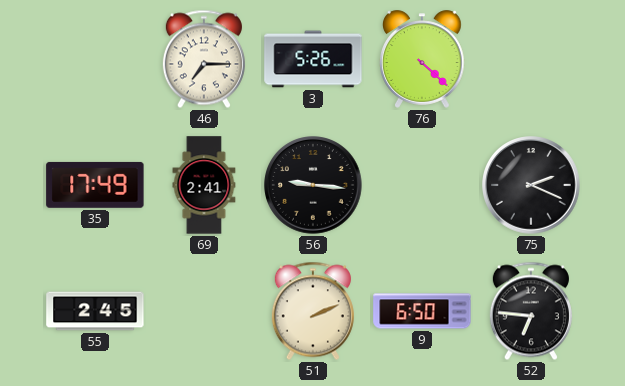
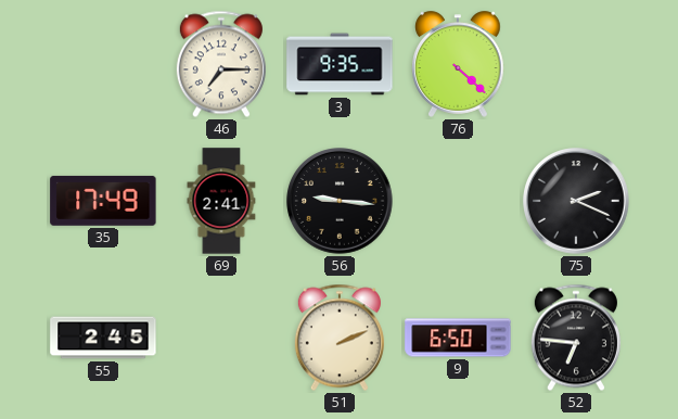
3: 5:26 -> 9:35 (340, 64)
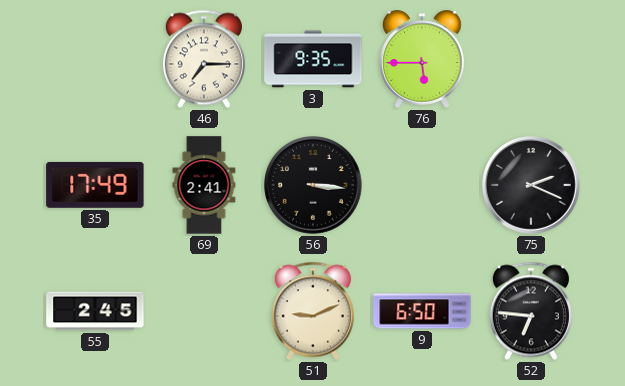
76: 4:22 -> 5:45 (423, 59)
56: 9:16 -> 3:16 (313, 185)
51: 2:11 -> 9:11 (313, 311)
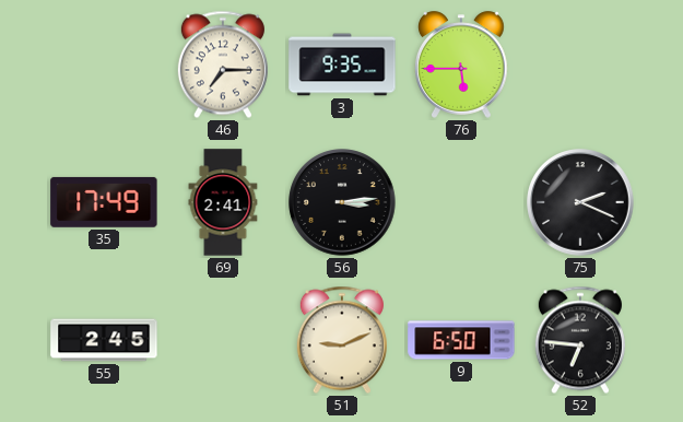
56: 3:16 -> 3:14 (342, 202)
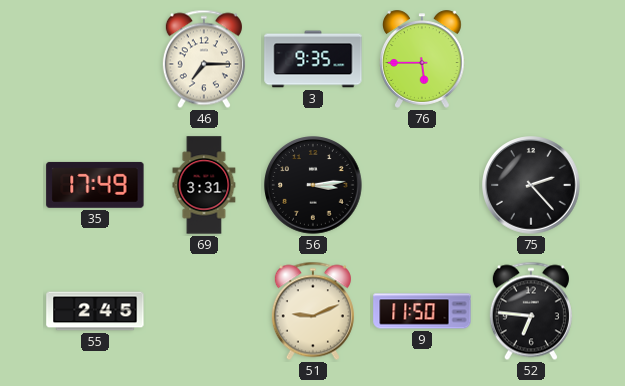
69: 2:41 -> 3:31 (204, 185)
75: 2:19 -> 2:23 (531, 185)
9: 6:50 -> 11:50 (422, 311)
